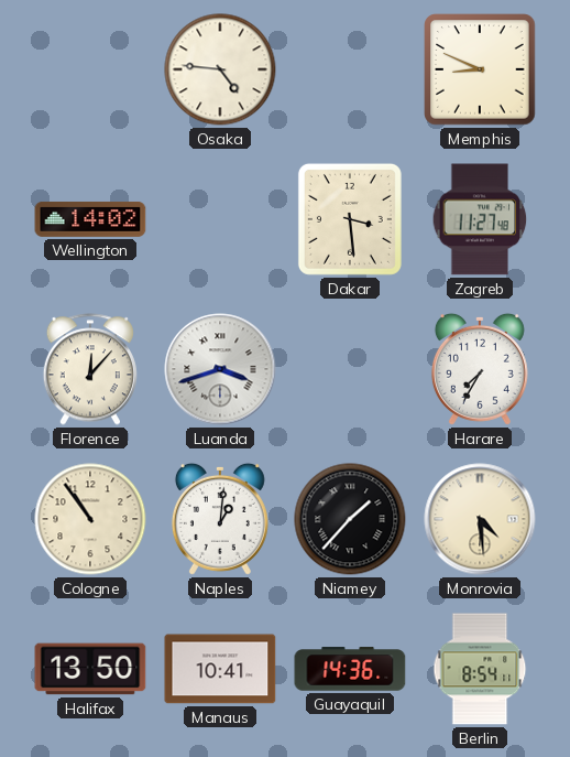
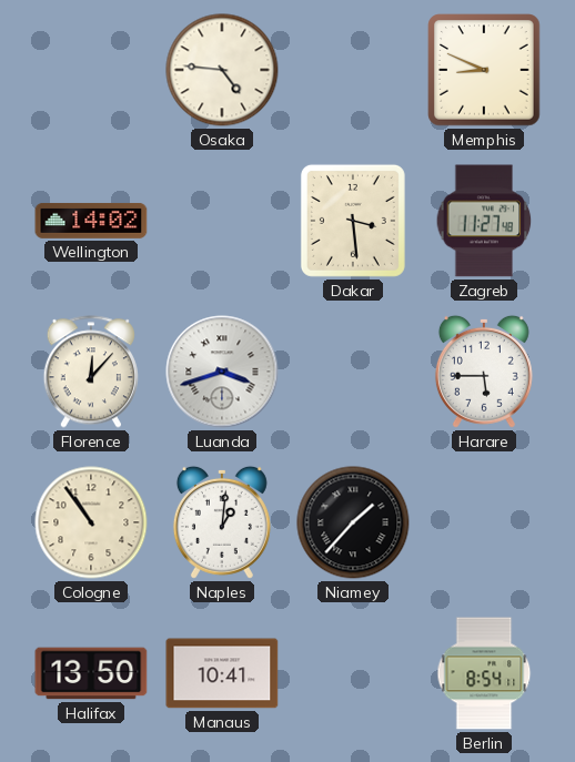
Harare: 7:35 -> 5:45 (484, 372)
Monrovia: 4:29 -> none (480, 519)
Guayaquil: 14:36 -> none (350, 669)
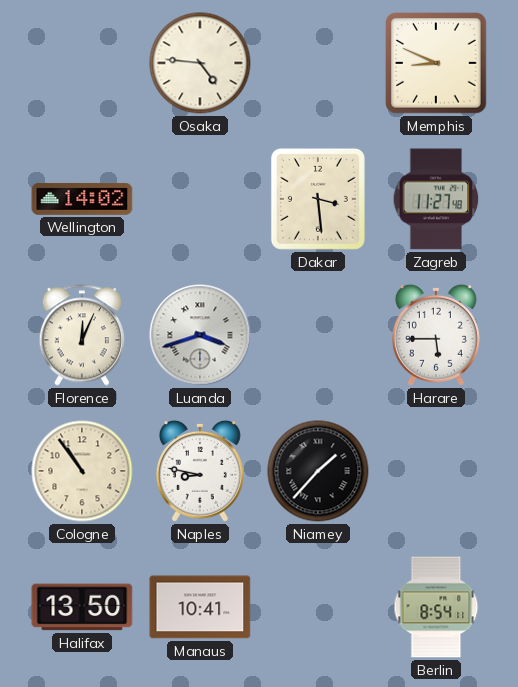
Florence: 12:07 -> 12:04 (82, 335)
Naples: 1:01 -> 8:47 (200, 471)
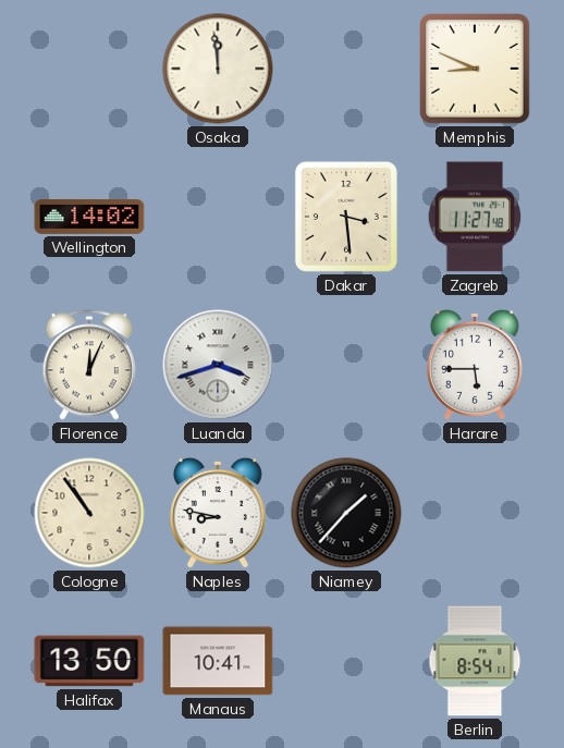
Osaka: 4:46 -> 11:59 (218, 69)
